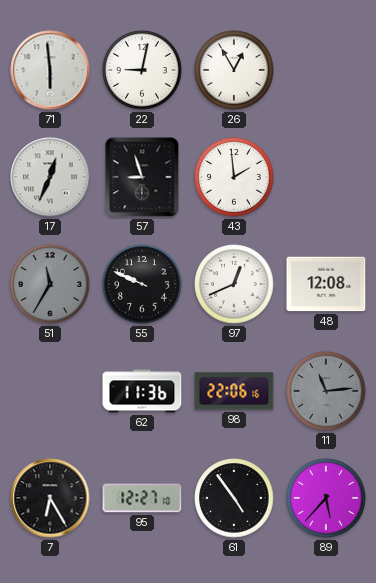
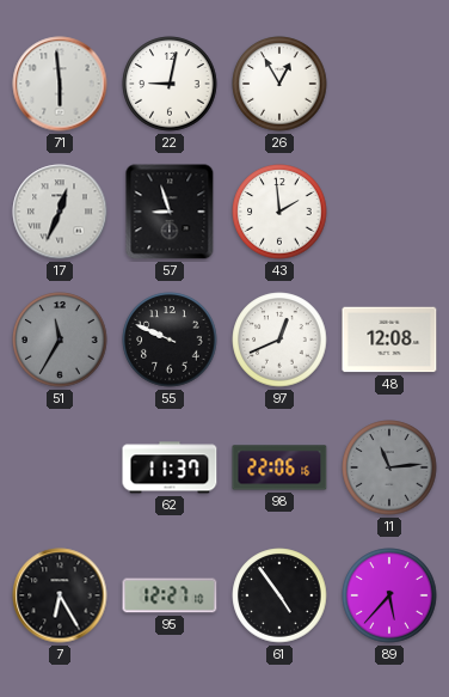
62: 11:36 -> 11:37 (170, 467)
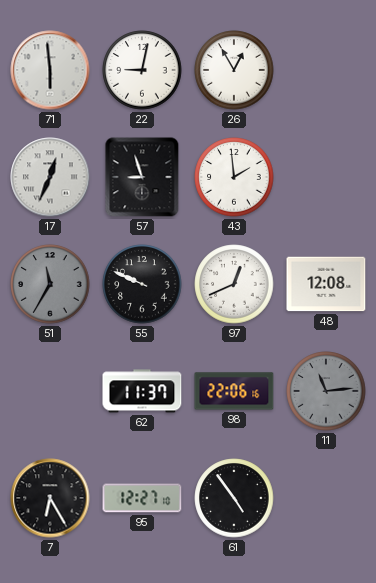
89: 5:37 -> none (389, 595)
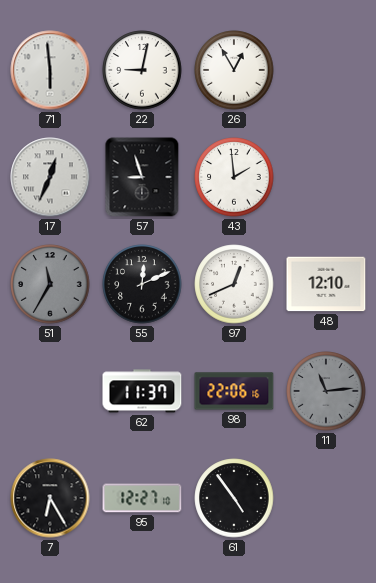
55: 9:49 -> 12:11 (142, 284)
48: 12:08 -> 12:10 (326, 284)
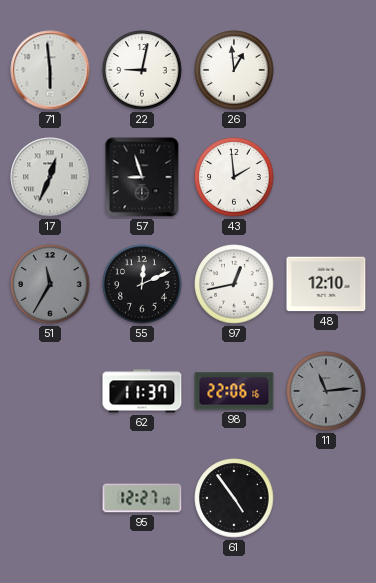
26: 12:55 -> 12:59 (234, 70)
97: 12:41 -> 12:43 (234, 284)
7: 6:25 -> none (50, 498)
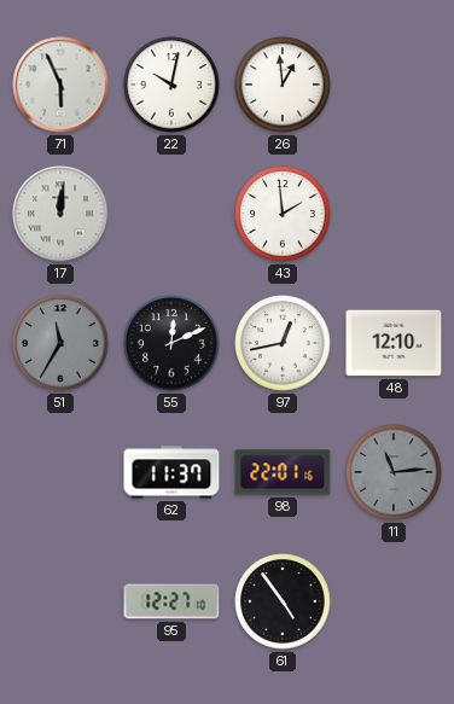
71: 5:59 -> 5:56 (60, 85)
22: 9:02 -> 10:02 (171, 85)
17: 12:34 -> 12:01 (60, 214)
57: 8:57 -> none (142, 177)
98: 22:06 -> 22:01 (283, 472)
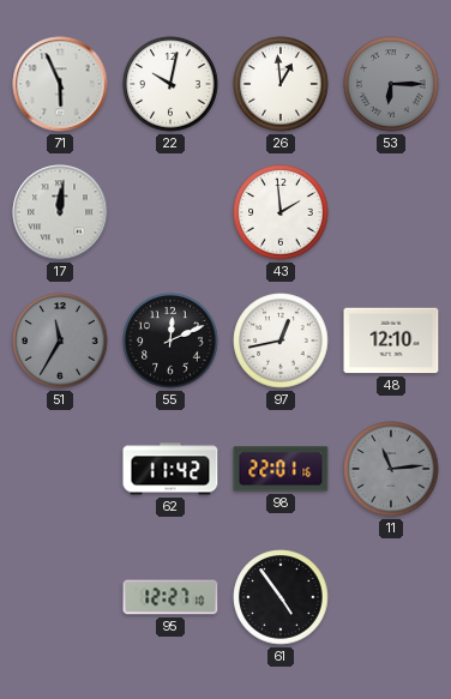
53: none -> 6:15 (391, 84)
62: 11:37 -> 11:42 (170, 469)
